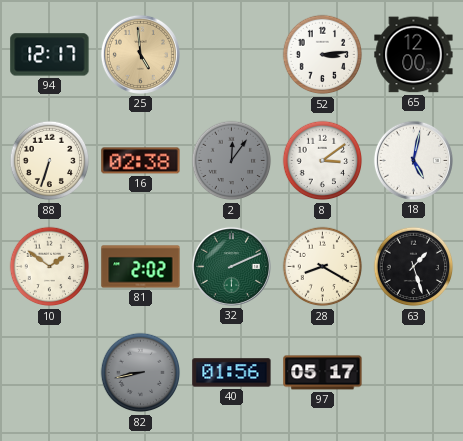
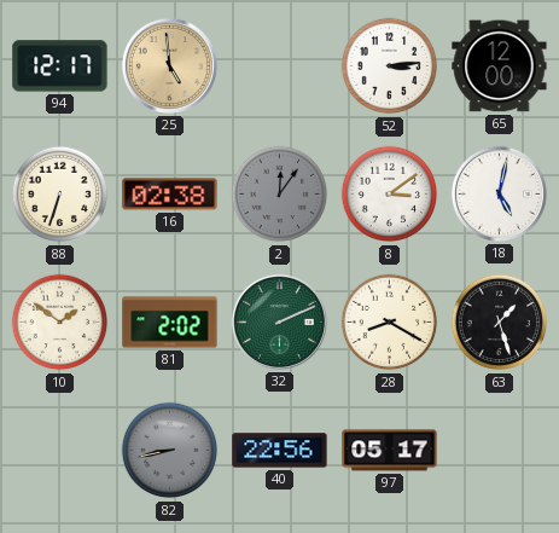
40: 01:56 -> 22:56 (280, 451)
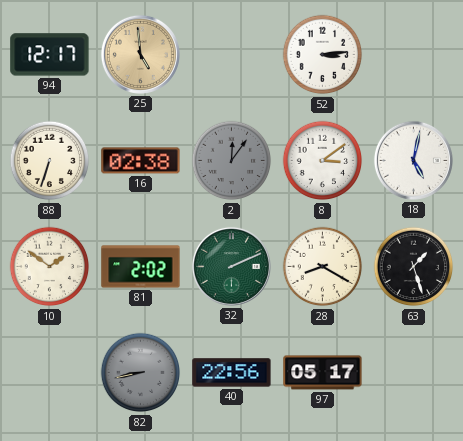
65: 12:00 -> none (500, 66)
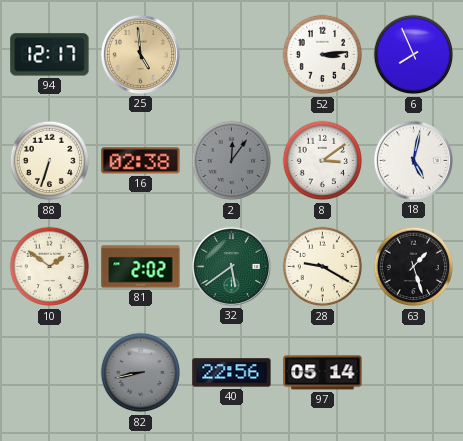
6: none -> 7:56 (414, 55)
32: 2:11 -> 5:39 (231, 266)
28: 8:20 -> 9:20 (323, 267)
97: 05:17 -> 05:14 (323, 373)
